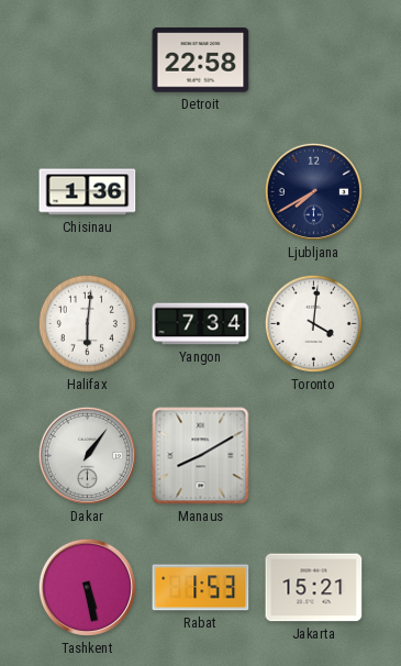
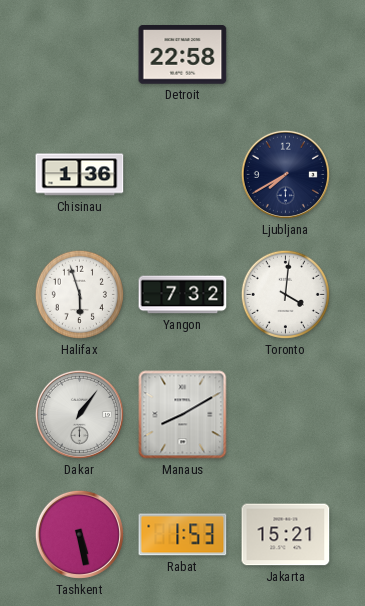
Halifax: 6:01 -> 5:57 (79, 294)
Yangon: 7:34 -> 7:32 (183, 295)
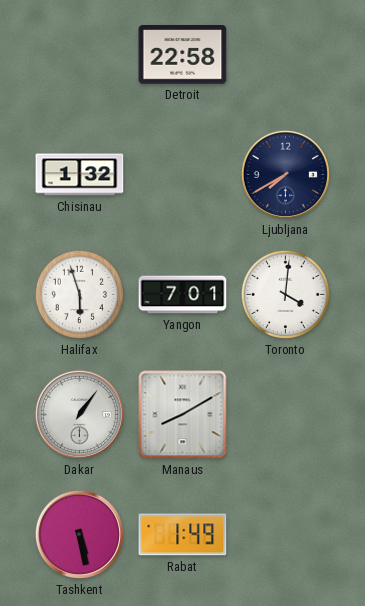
Chisinau: 1:36 -> 1:32 (80, 175)
Yangon: 7:32 -> 7:01 (183, 295)
Rabat: 1:53 -> 1:49 (183, 535)
Jakarta: 15:21 -> none (286, 535)
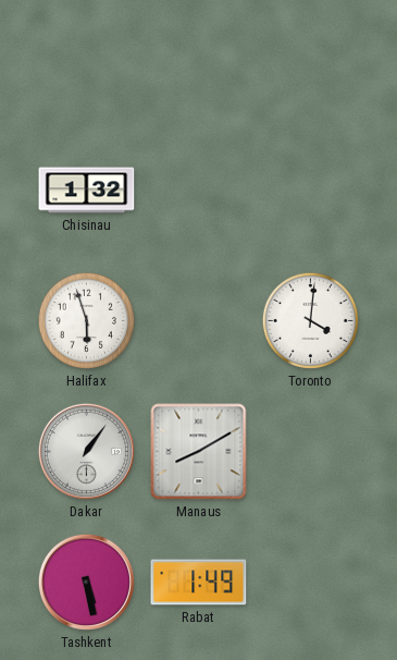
Detroit: 22:58 -> none (183, 55)
Ljubljana: 7:40 -> none (285, 174)
Yangon: 7:01 -> none (183, 295)
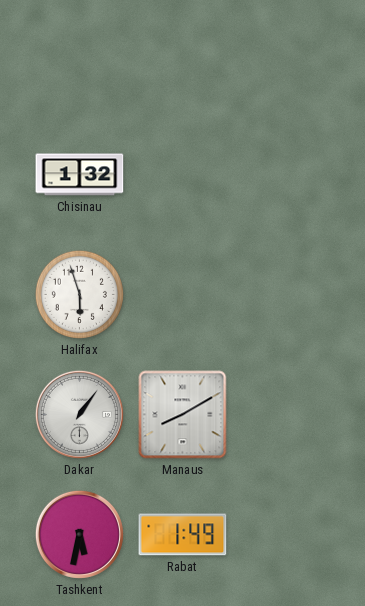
Toronto: 4:01 -> none (310, 320)
Tashkent: 5:28 -> 5:32 (79, 534)
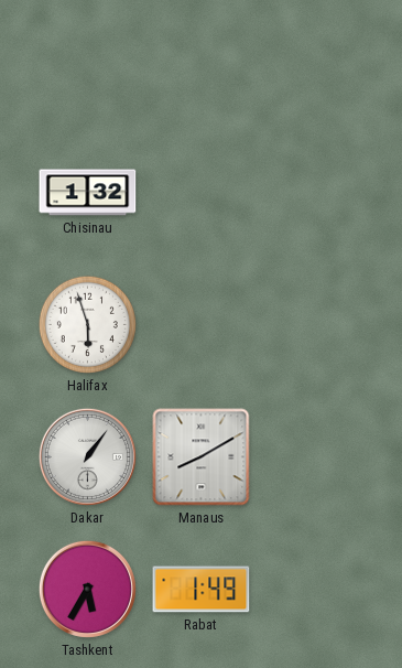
Tashkent: 5:32 -> 5:35 (87, 589)
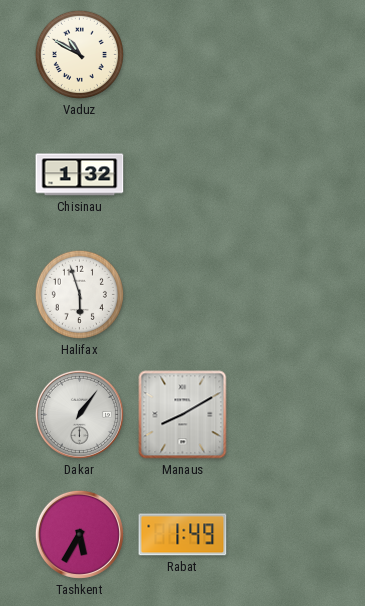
Vaduz: none -> 10:50 (79, 54)
